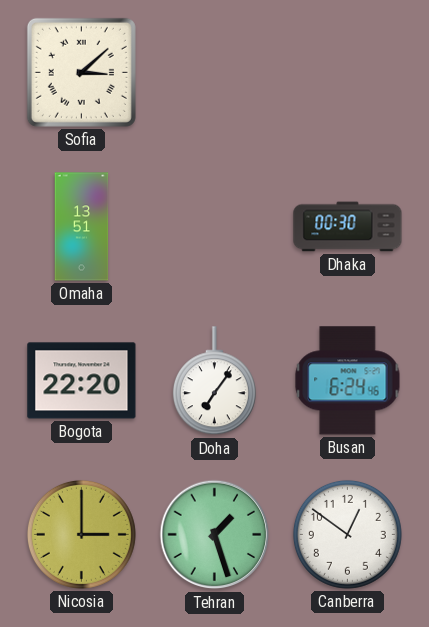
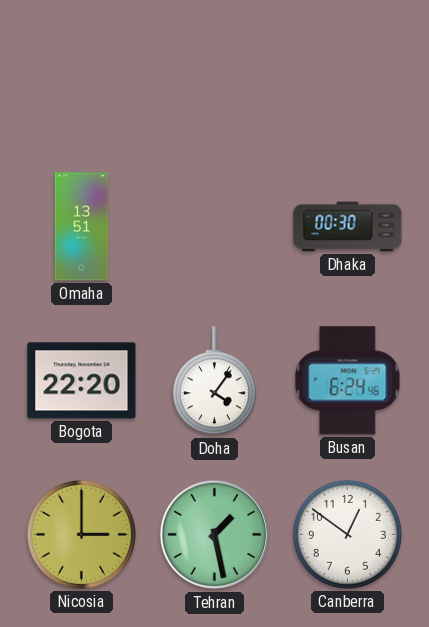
Sofia: 3:08 -> none (81, 72)
Doha: 7:06 -> 4:06 (214, 381)
Tehran: 1:27 -> 1:28 (215, 535)
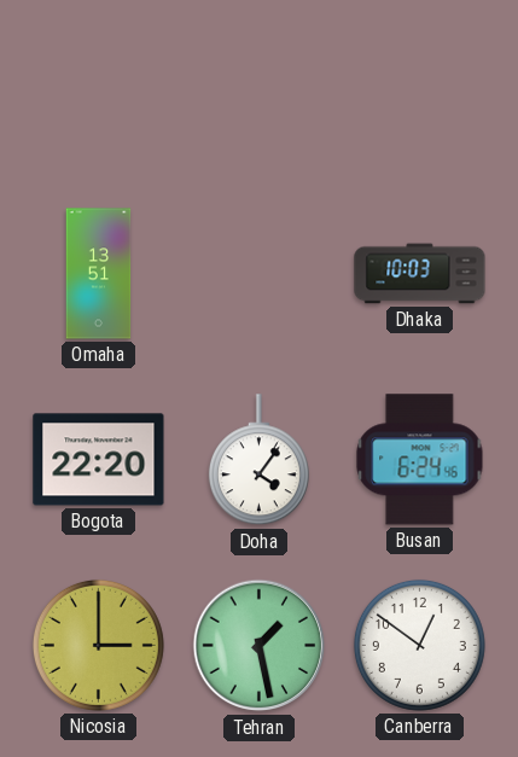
Dhaka: 00:30 -> 10:03 (420, 274)
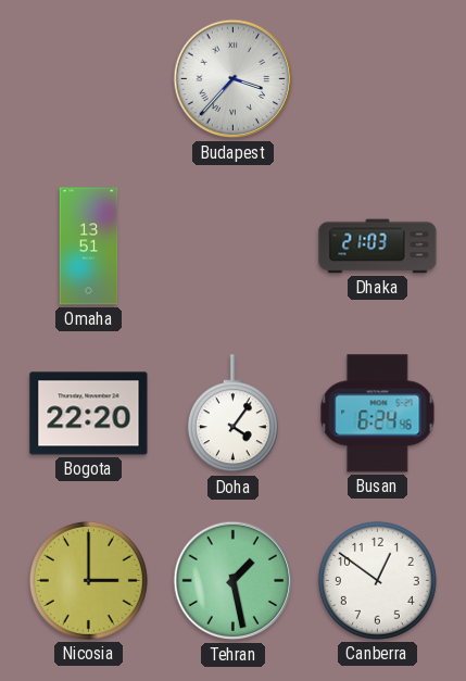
Budapest: none -> 3:37 (234, 79)
Dhaka: 10:03 -> 21:03 (378, 247)
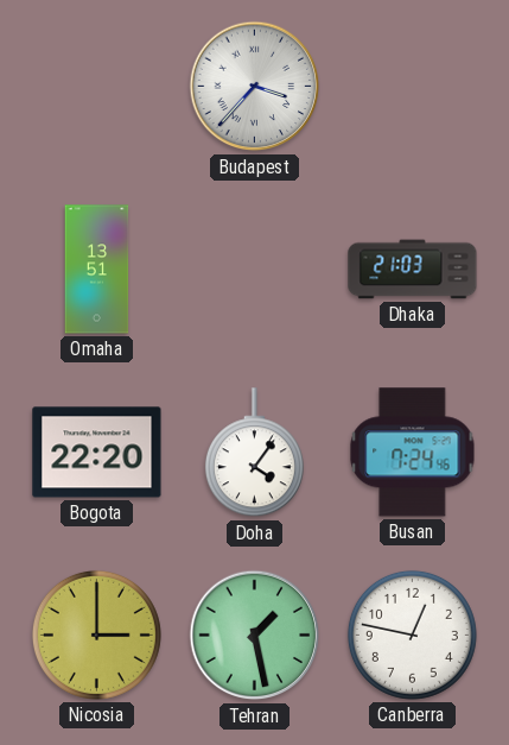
Busan: 6:24 -> 7:24 (413, 453)
Canberra: 12:51 -> 12:47 (412, 634)
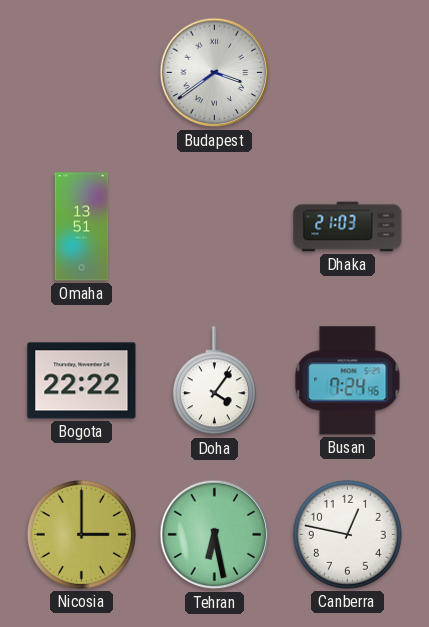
Budapest: 3:37 -> 3:39 (215, 73)
Bogota: 22:20 -> 22:22 (82, 381)
Tehran: 1:28 -> 6:28 (215, 535)
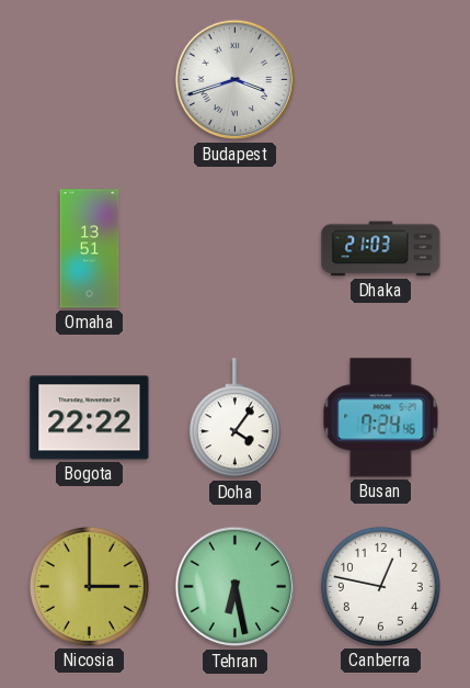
Budapest: 3:39 -> 3:42 (236, 80)
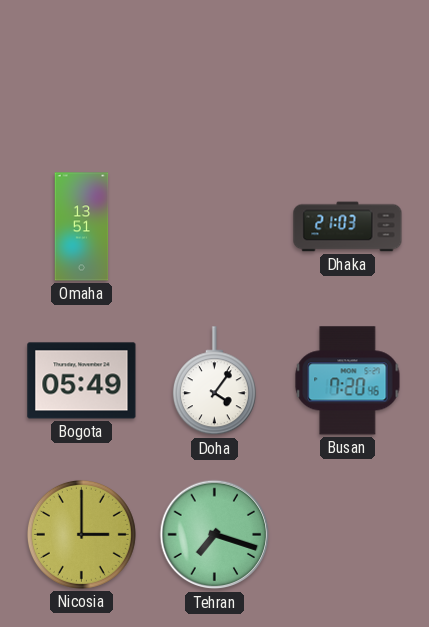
Budapest: 3:42 -> none (236, 80)
Bogota: 22:22 -> 05:49 (82, 381)
Busan: 7:24 -> 7:20 (348, 381)
Tehran: 6:28 -> 7:18 (215, 535)
Canberra: 12:47 -> none (380, 586)
